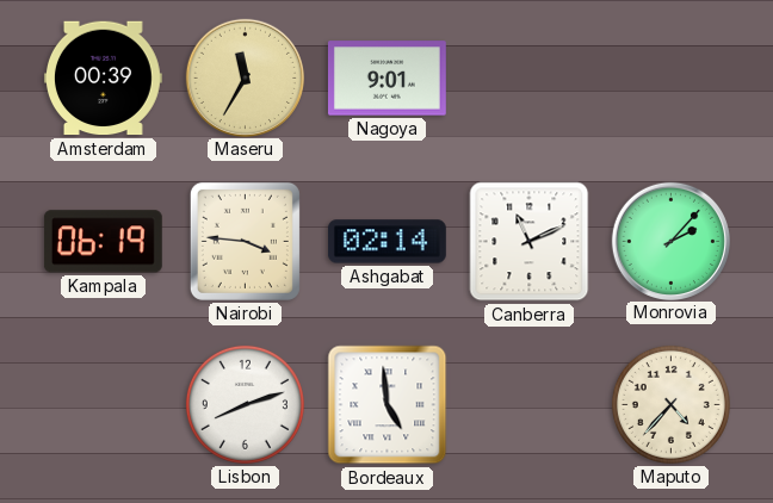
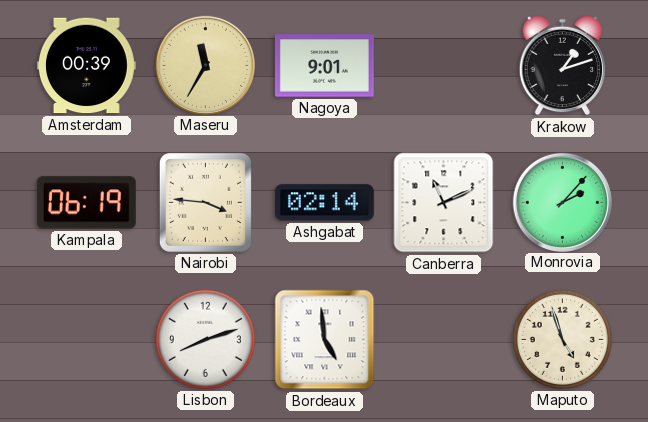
Krakow: none -> 1:12 (562, 66)
Maputo: 4:37 -> 4:57 (562, 339)
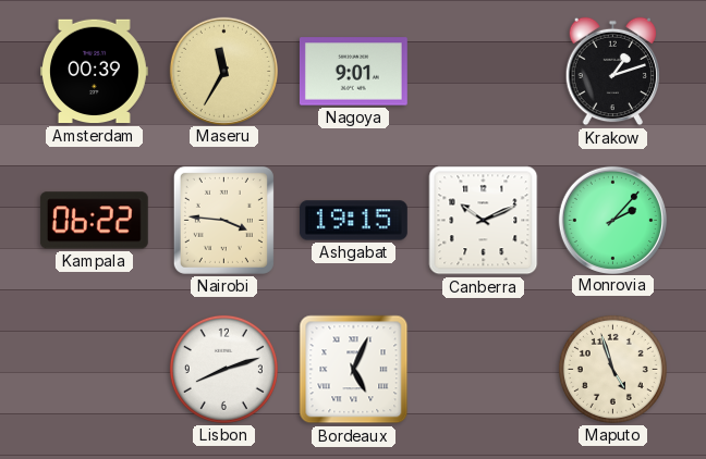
Kampala: 06:19 -> 06:22 (94, 221)
Ashgabat: 02:14 -> 19:15 (353, 221)
Canberra: 11:11 -> 10:11 (484, 221)
Bordeaux: 4:59 -> 5:04 (354, 370)
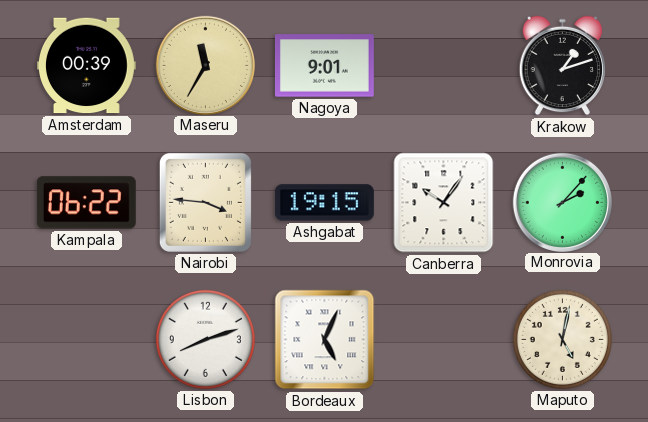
Canberra: 10:11 -> 10:06 (444, 203)
Maputo: 4:57 -> 5:02 (562, 339)
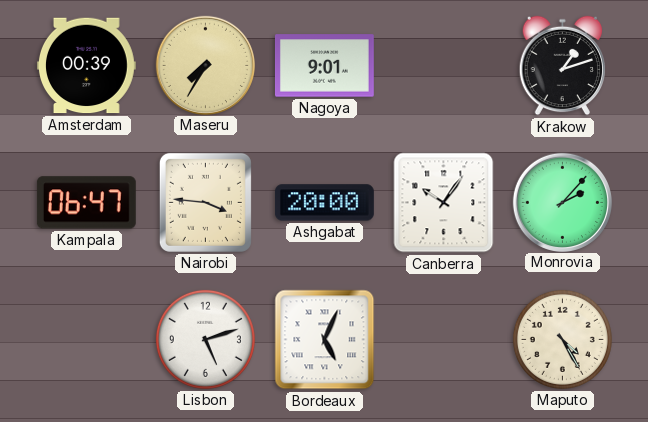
Maseru: 11:35 -> 7:35 (205, 65)
Kampala: 06:22 -> 06:47 (86, 203)
Ashgabat: 19:15 -> 20:00 (324, 203)
Lisbon: 8:12 -> 5:12 (205, 339)
Maputo: 5:02 -> 4:25 (562, 339)
